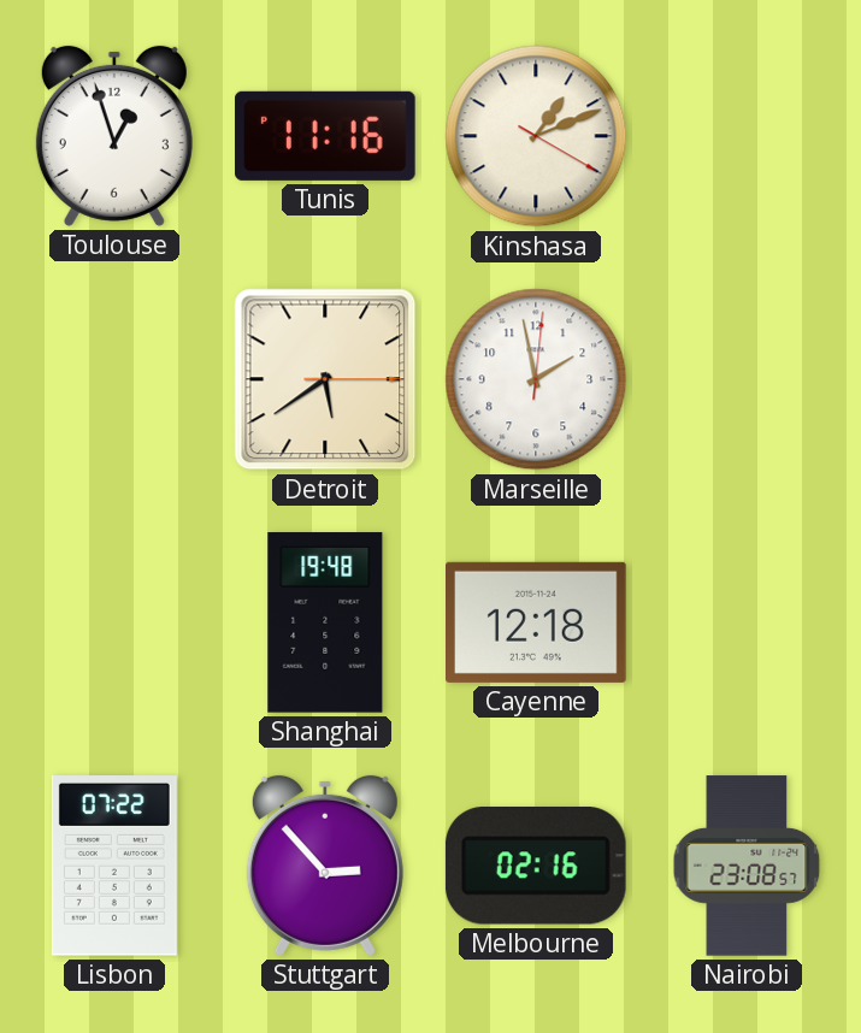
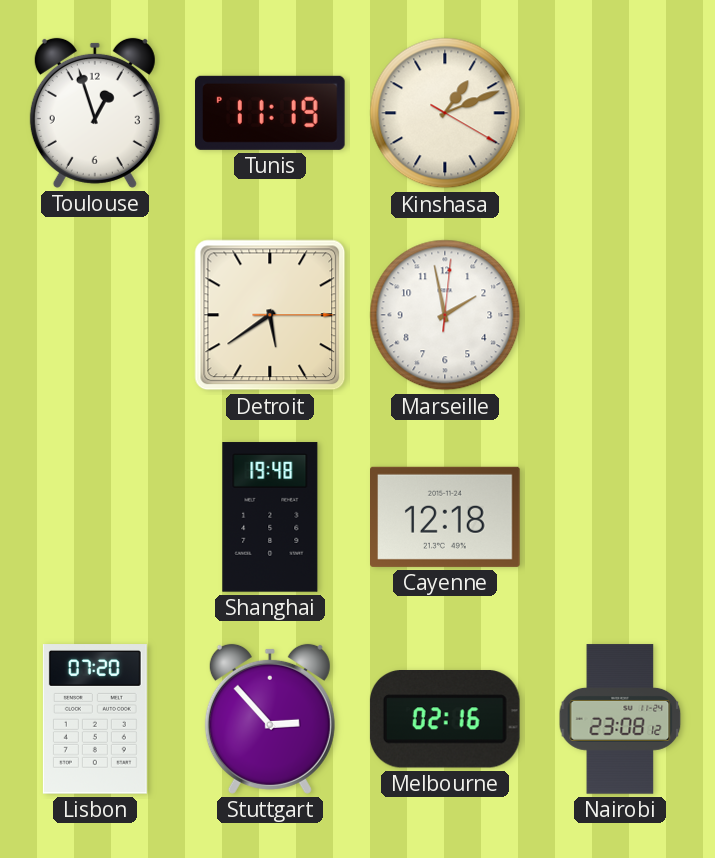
Tunis: 11:16 -> 11:19 (271, 113)
Lisbon: 07:22 -> 07:20 (95, 719)
Nairobi: 23:08:57 -> 23:08:12 (620, 719)
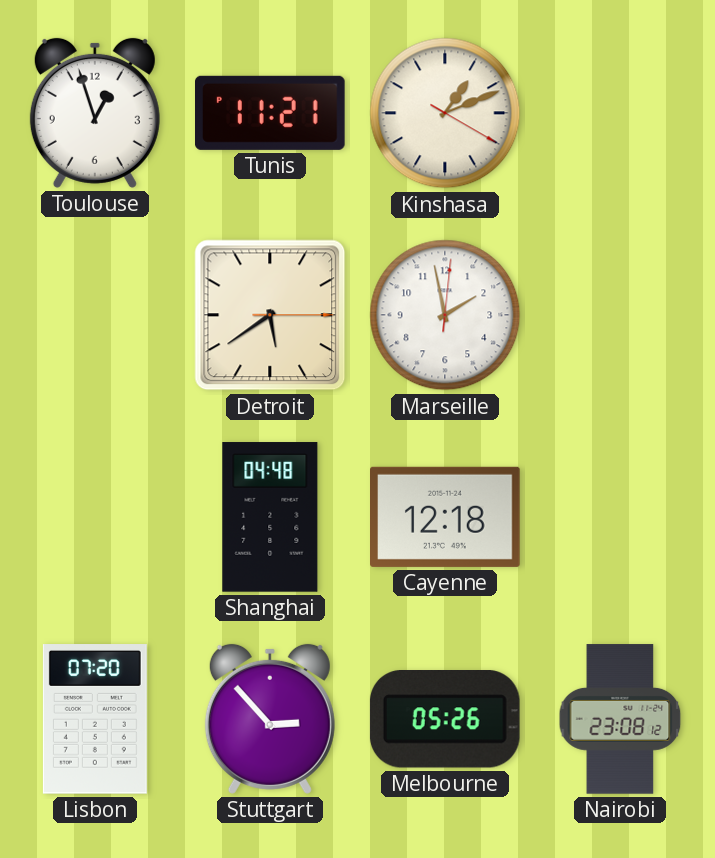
Tunis: 11:19 -> 11:21 (271, 113)
Shanghai: 19:48 -> 04:48 (270, 517)
Melbourne: 02:16 -> 05:26 (445, 720)
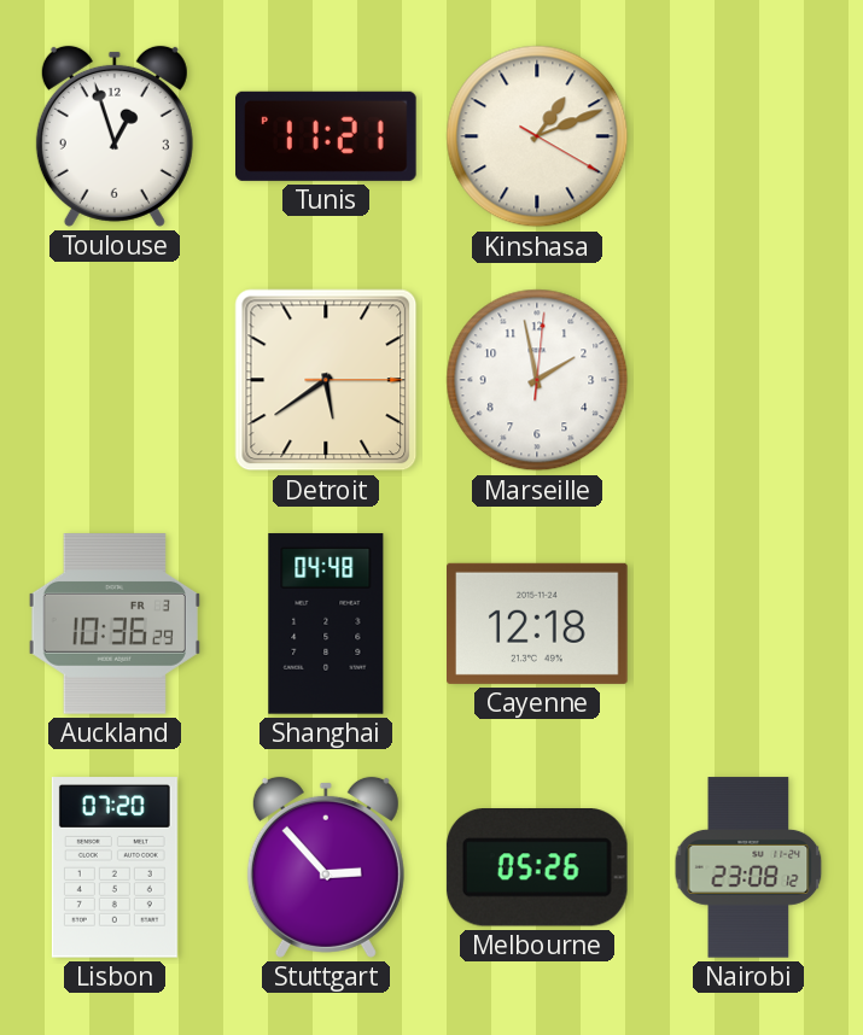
Auckland: none -> 10:36 (113, 624)
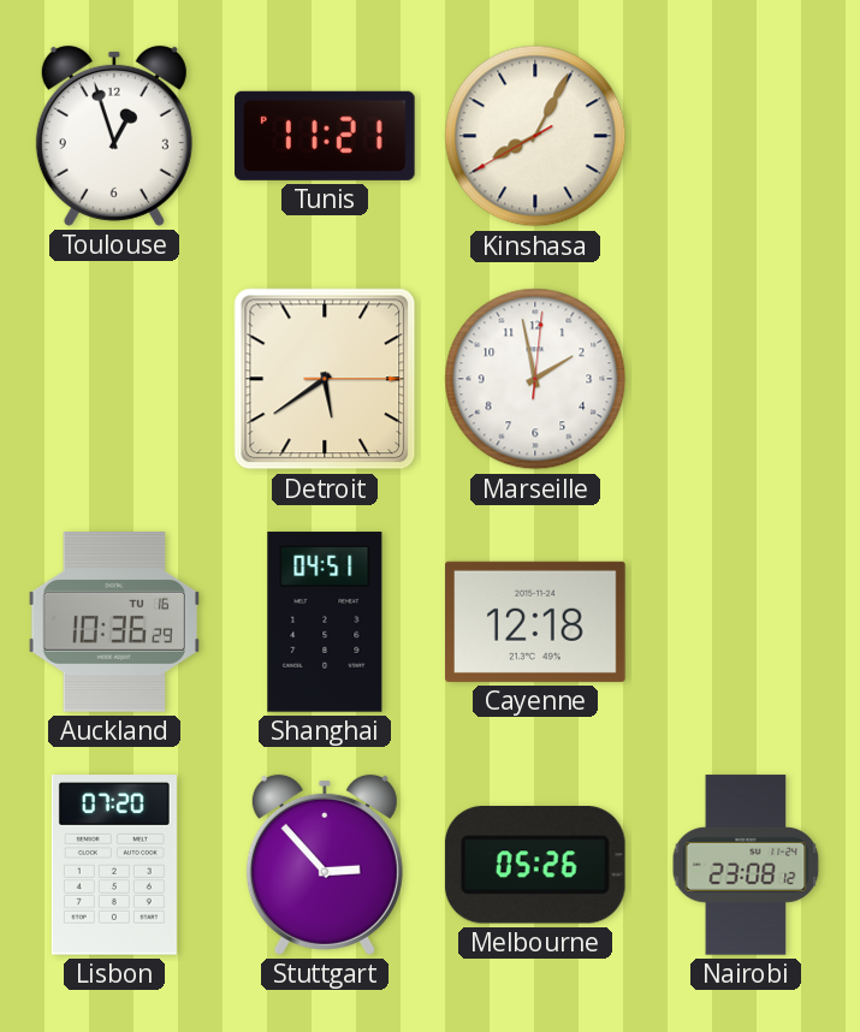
Kinshasa: 1:11 -> 8:04 (535, 136)
Auckland date: FR 3 -> TU 16 (113, 622)
Shanghai: 04:48 -> 04:51 (325, 622)
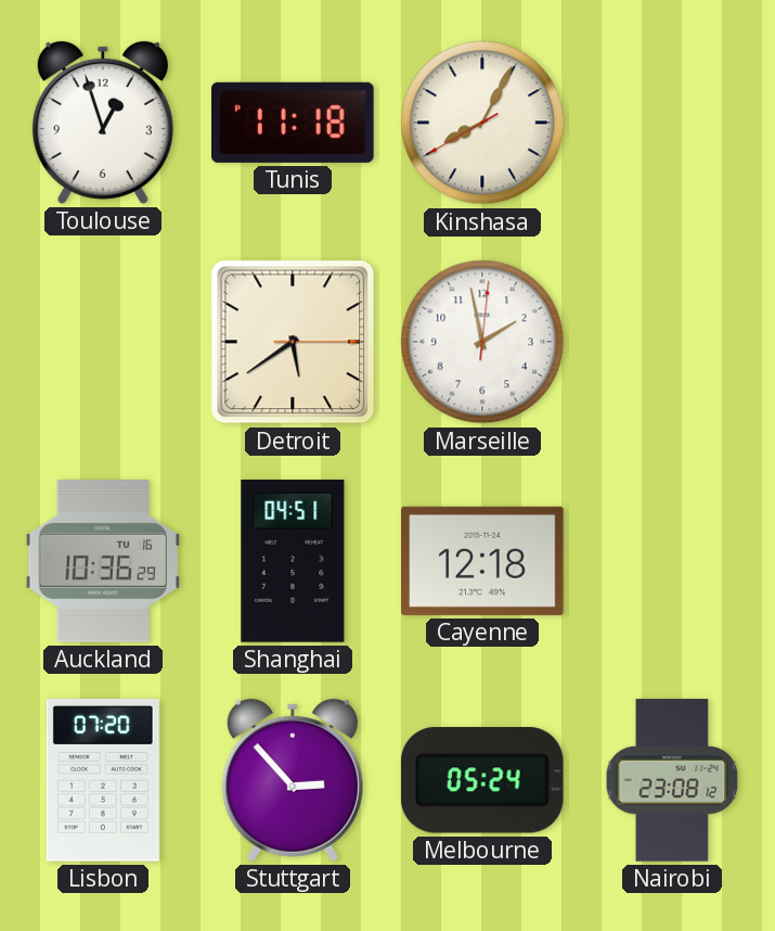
Tunis: 11:21 -> 11:18 (294, 123)
Melbourne: 05:26 -> 05:24 (482, 781)
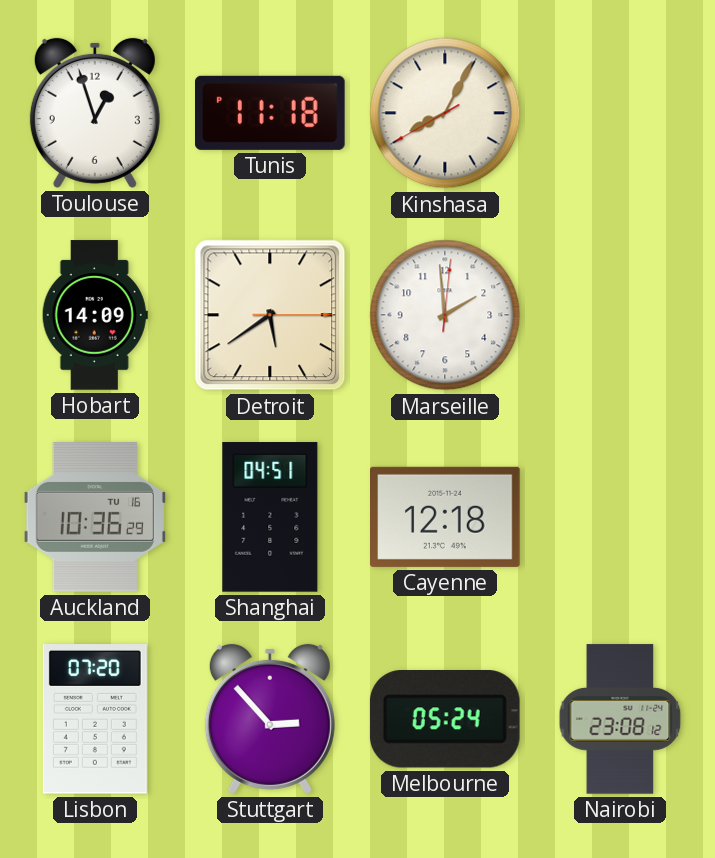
Hobart: none -> 14:09 (95, 315)
Marseille: 1:58 -> 1:59 (445, 315)
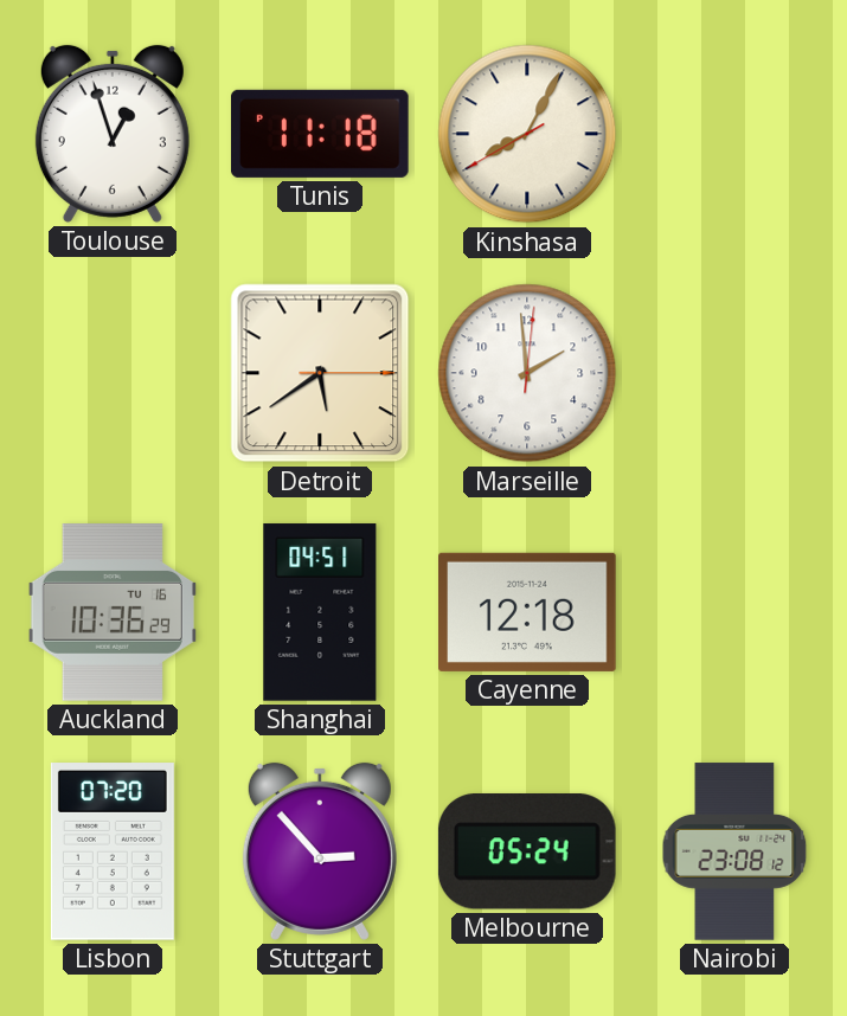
Hobart: 14:09 -> none (95, 315)
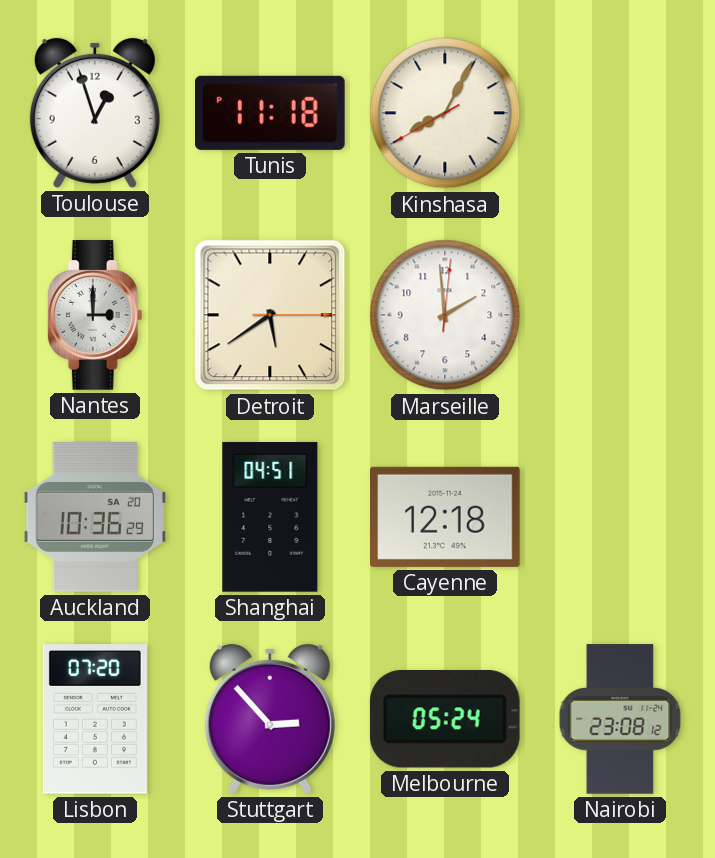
Nantes: none -> 3:00 (95, 315)
Auckland date: TU 16 -> SA 20 (94, 517)
